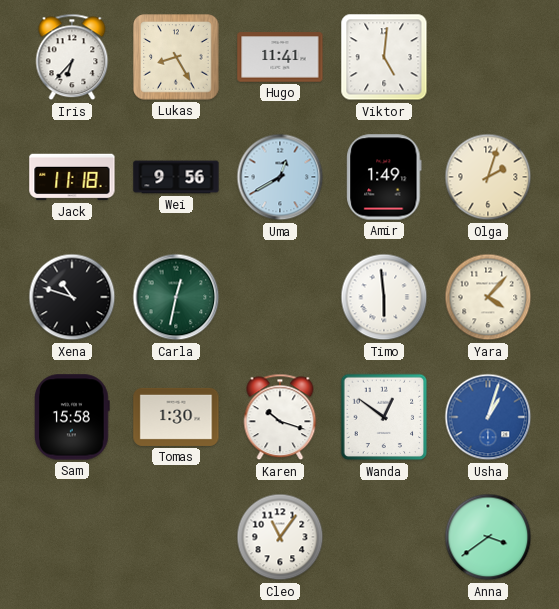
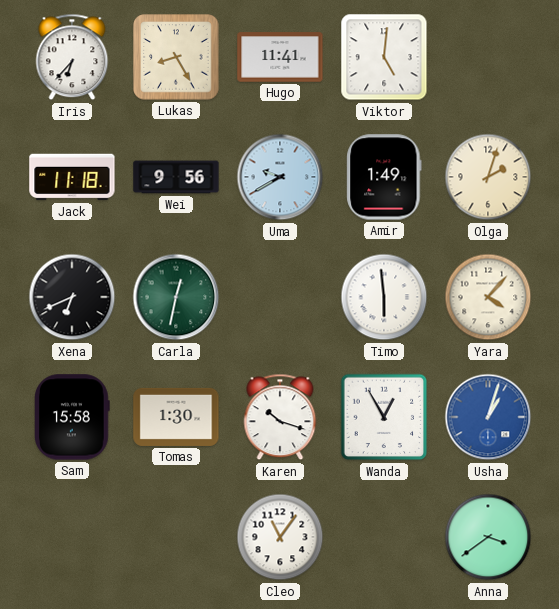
Uma: 12:40 -> 9:40 (280, 177)
Xena: 10:48 -> 6:41 (72, 297)
Wanda: 12:51 -> 12:55 (384, 417)
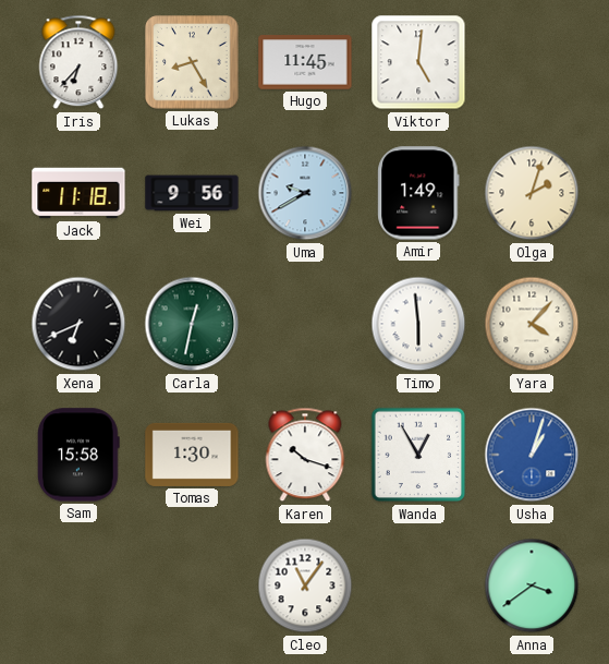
Hugo: 11:41 -> 11:45 (305, 62)
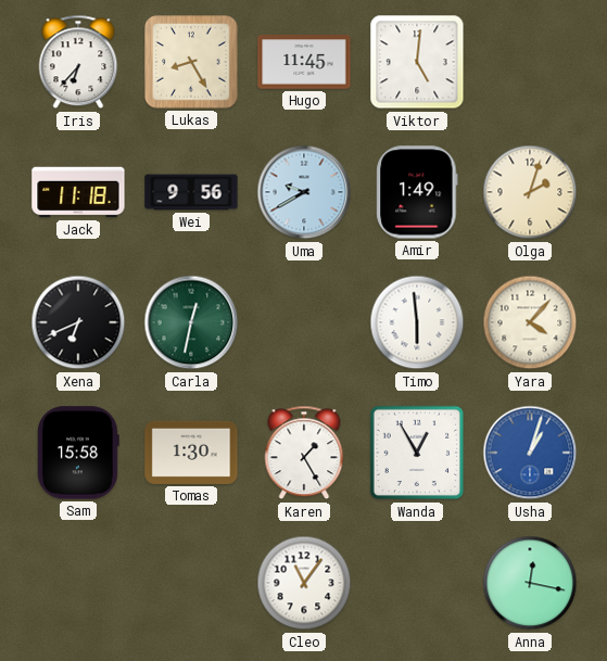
Karen: 10:18 -> 1:25 (304, 453)
Anna: 3:39 -> 12:17 (530, 583)
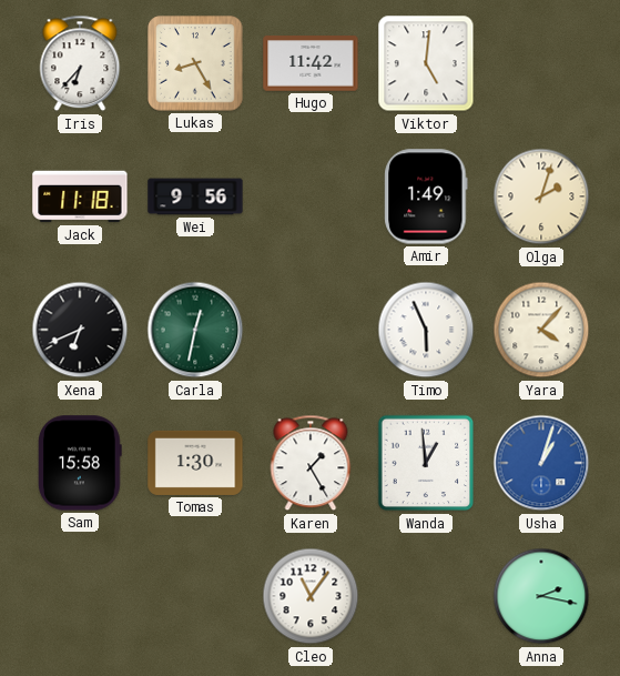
Hugo: 11:45 -> 11:42 (311, 63)
Uma: 9:40 -> none (304, 192)
Timo: 5:59 -> 5:56 (426, 330)
Wanda: 12:55 -> 12:59 (426, 463)
Anna: 12:17 -> 2:17 (541, 596)
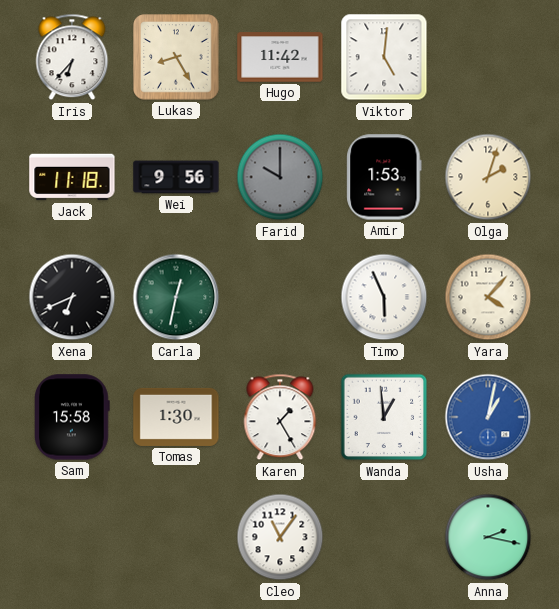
Farid: none -> 10:00 (280, 177)
Amir: 1:49 -> 1:53 (384, 177)
Usha: 1:03 -> 1:02 (488, 417)
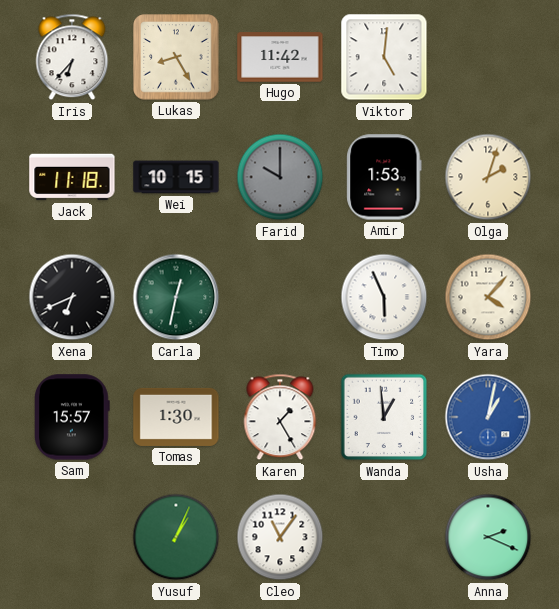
Wei: 9:56 -> 10:15 (176, 177)
Sam: 15:58 -> 15:57 (72, 417)
Yusuf: none -> 1:04 (176, 537)
Anna: 2:17 -> 2:19 (488, 537)
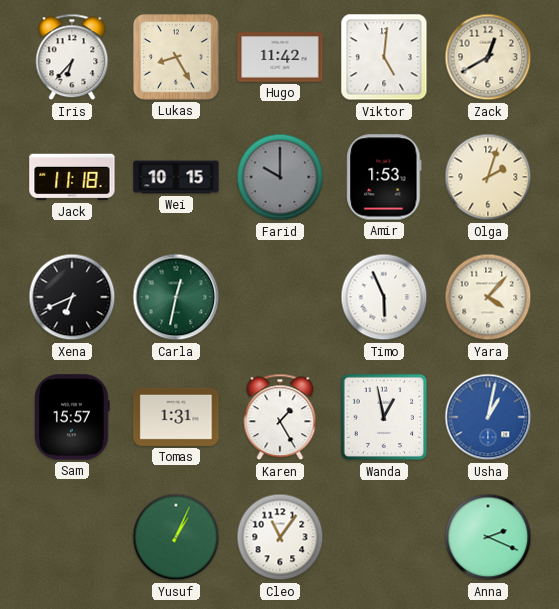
Zack: none -> 12:40 (488, 57)
Tomas: 1:30 -> 1:31 (176, 417)
Wanda: 12:59 -> 12:58 (384, 417)
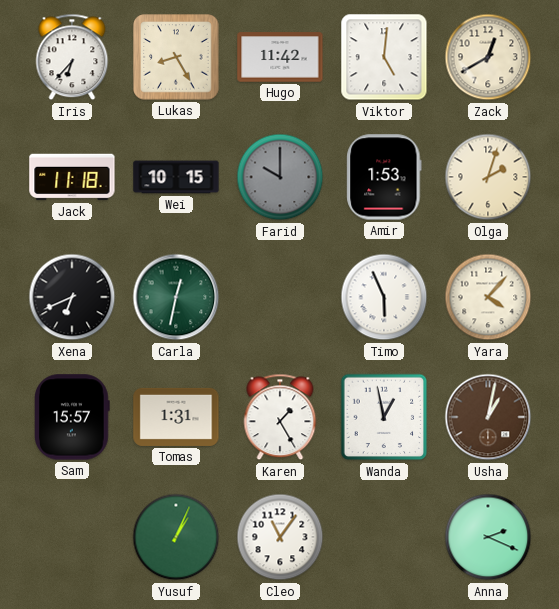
Usha dial: blue -> brown (488, 417)
